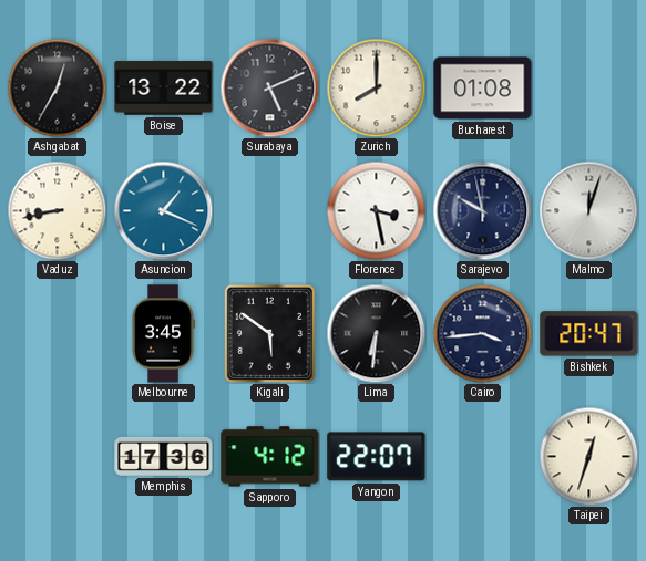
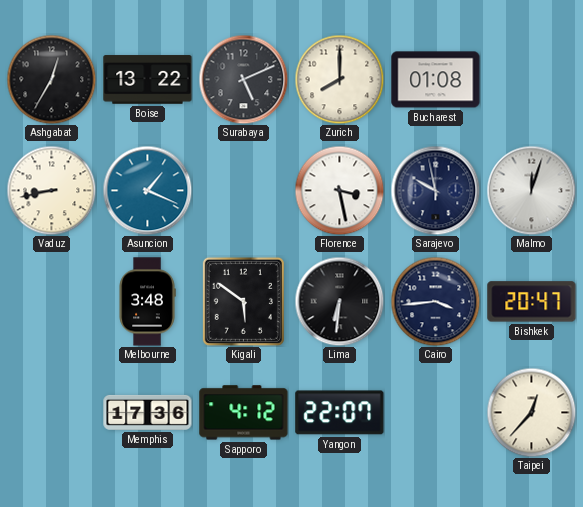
Melbourne: 3:45 -> 3:48 (147, 302)
Taipei: 12:33 -> 12:37 (531, 412)
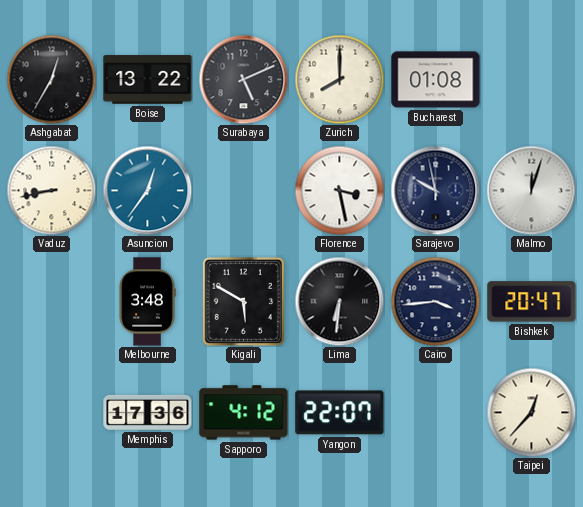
Asuncion: 1:19 -> 12:36 (147, 190)
Kigali: 5:51 -> 5:50 (243, 301)
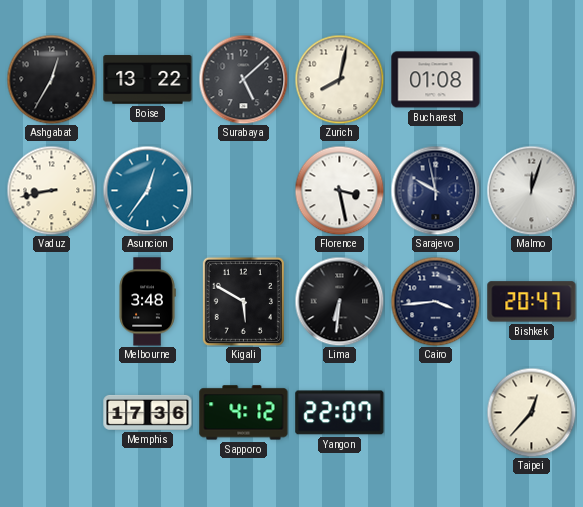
Surabaya: 5:11 -> 5:08 (243, 79)
Zurich: 8:00 -> 8:02 (339, 79)
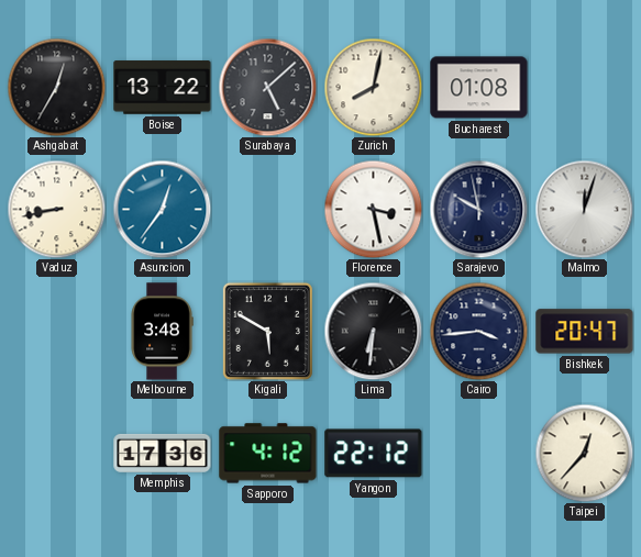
Yangon: 22:07 -> 22:12 (374, 454)
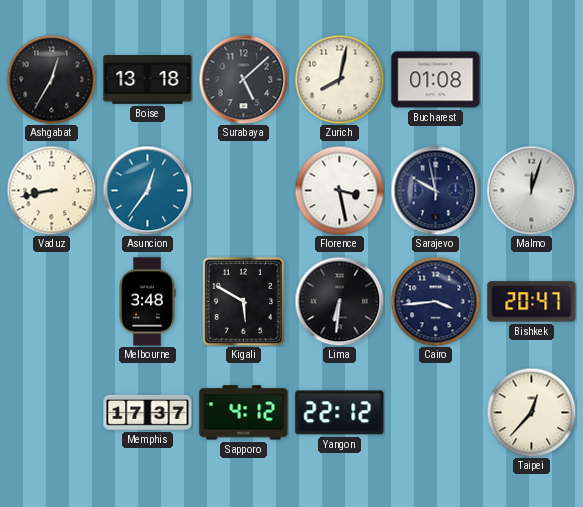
Boise: 13:22 -> 13:18 (148, 80)
Memphis: 17:36 -> 17:37 (148, 412)
